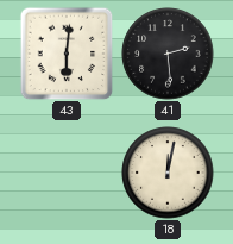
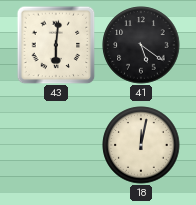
41: 2:29 -> 5:21 (141, 45)
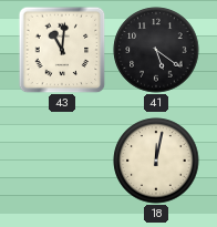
43: 6:01 -> 11:01 (62, 50)
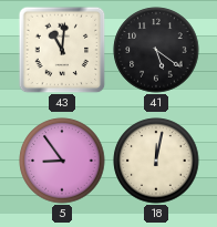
5: none -> 8:54 (62, 161)
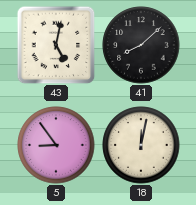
43: 11:01 -> 5:02 (56, 45)
41: 5:21 -> 8:08 (141, 45)
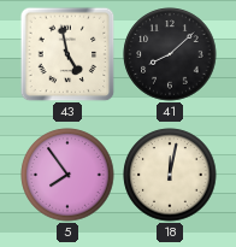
43: 5:02 -> 4:58 (67, 54)
5: 8:54 -> 7:54 (67, 175)
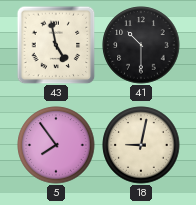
41: 8:08 -> 10:30 (141, 45)
18: 12:02 -> 9:02 (141, 145)
